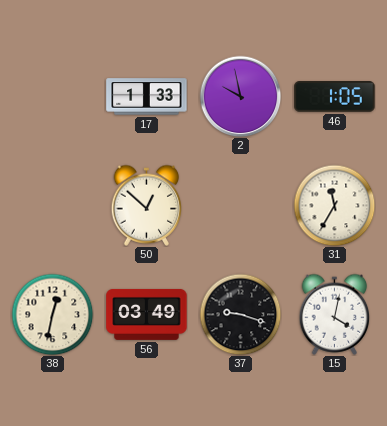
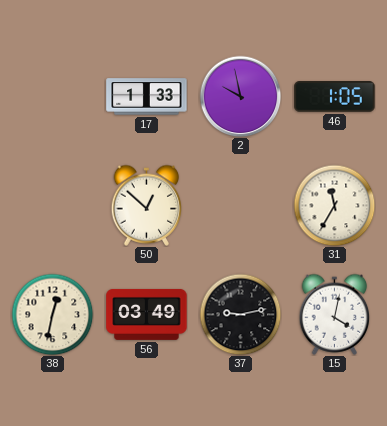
37: 9:18 -> 9:13 (240, 314)
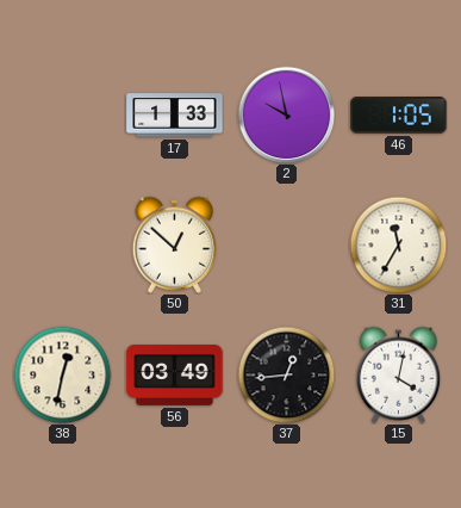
37: 9:13 -> 12:44 (286, 374)
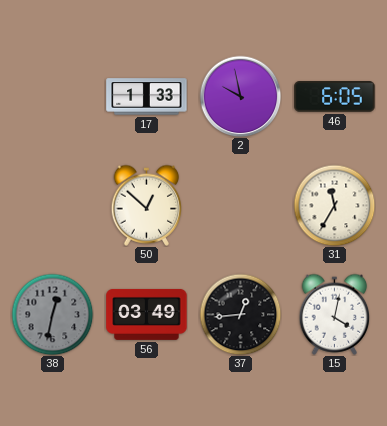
46: 1:05 -> 6:05 (335, 97)
38 dial: cream -> grey (52, 314)
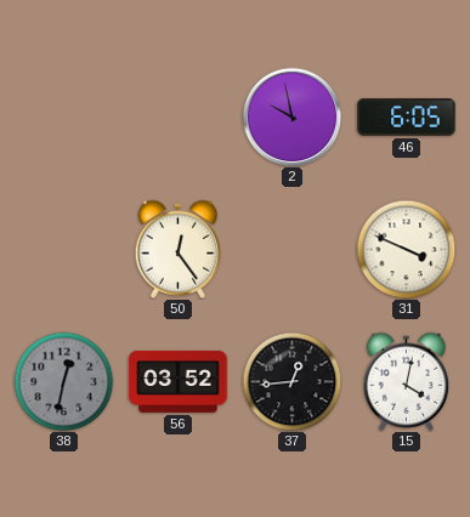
17: 1:33 -> none (147, 97)
50: 12:52 -> 12:24 (179, 249)
31: 11:35 -> 3:49 (406, 249)
56: 03:49 -> 03:52 (179, 381)
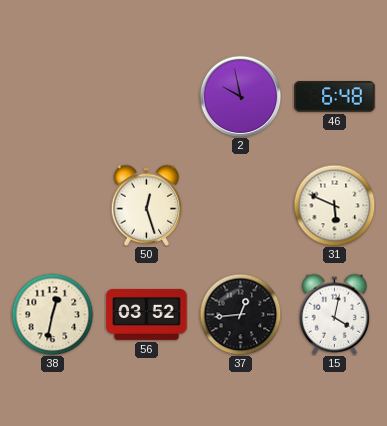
46: 6:05 -> 6:48 (335, 97)
50: 12:24 -> 12:27 (147, 205)
31: 3:49 -> 5:49 (334, 205)
38 dial: grey -> cream (52, 314)
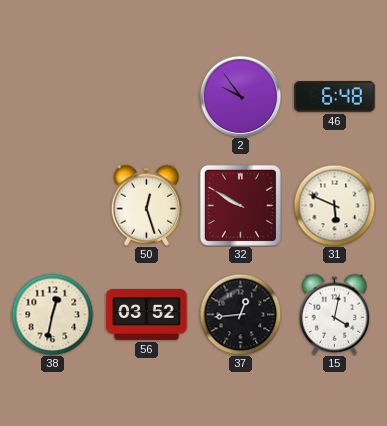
2: 9:58 -> 9:54 (240, 96)
32: none -> 9:50 (240, 205)
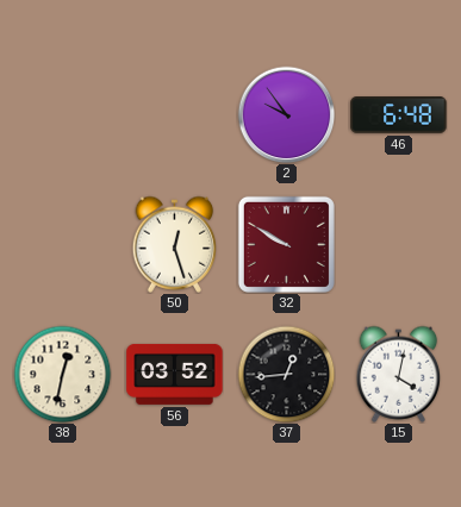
31: 5:49 -> none (334, 205)
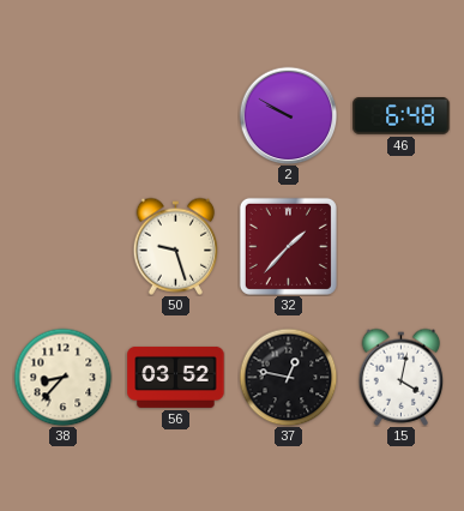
2: 9:54 -> 9:50 (288, 115)
50: 12:27 -> 9:27 (176, 246)
32: 9:50 -> 1:37 (288, 246)
38: 12:32 -> 8:37 (62, 377)
37: 12:44 -> 12:47 (288, 377)
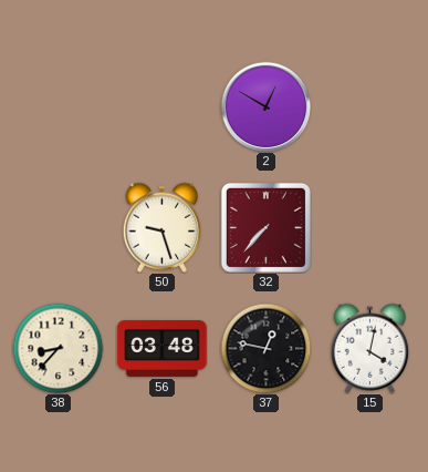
2: 9:50 -> 12:50 (265, 106)
46: 6:48 -> none (402, 116)
32: 1:37 -> 7:37 (265, 227)
56: 03:52 -> 03:48 (163, 348)
